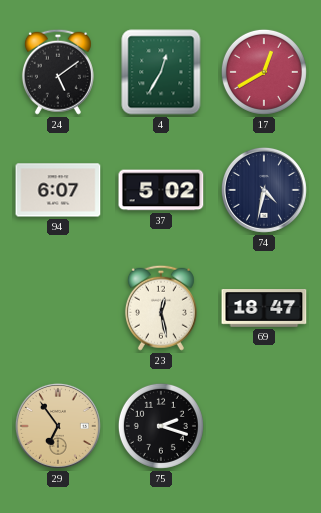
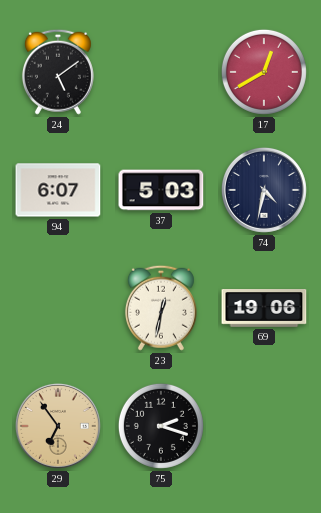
4: 12:35 -> none (161, 72)
37: 5:02 -> 5:03 (161, 190)
23: 12:28 -> 12:32 (161, 308)
69: 18:47 -> 19:06 (264, 309)
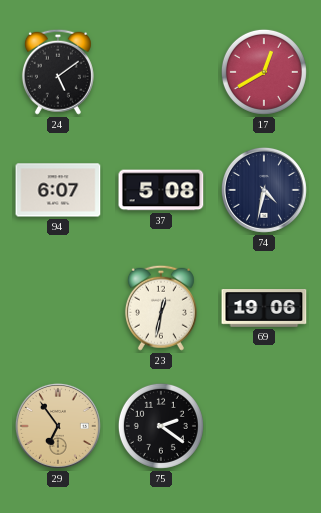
37: 5:03 -> 5:08 (161, 190)
75: 2:18 -> 2:21 (161, 426)
